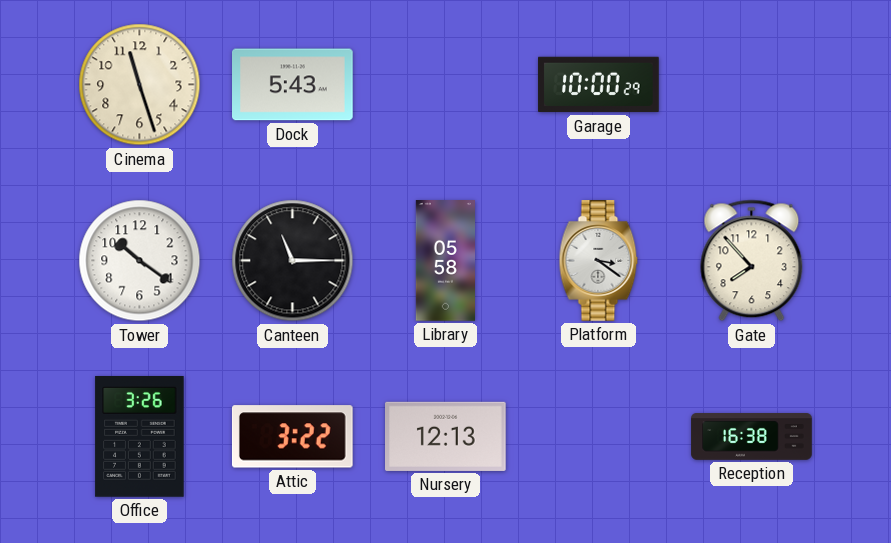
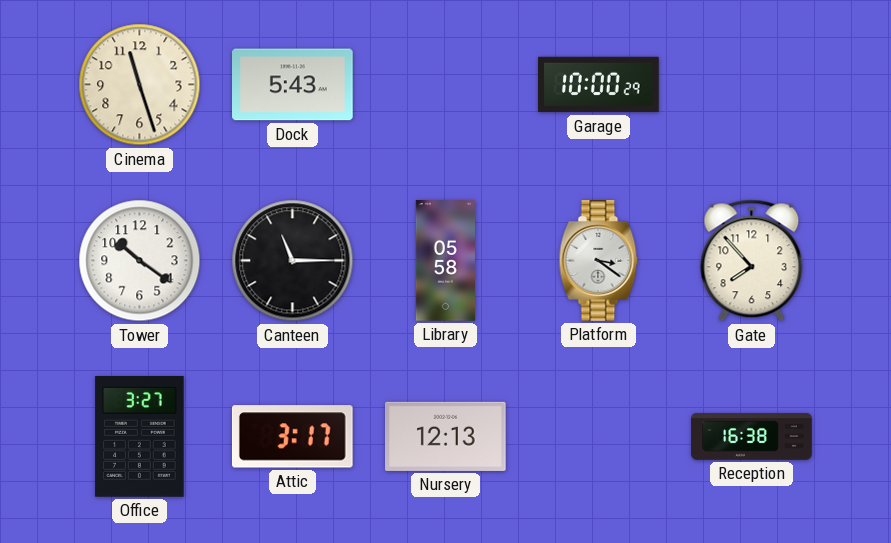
Office: 3:26 -> 3:27 (140, 437)
Attic: 3:22 -> 3:17 (292, 437)
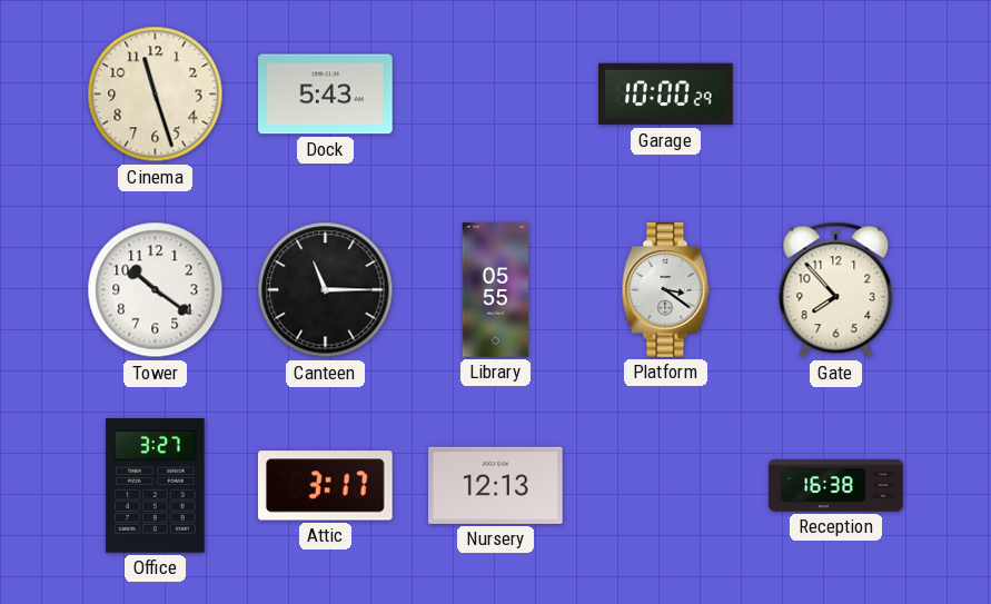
Library: 05:58 -> 05:55 (495, 290)
